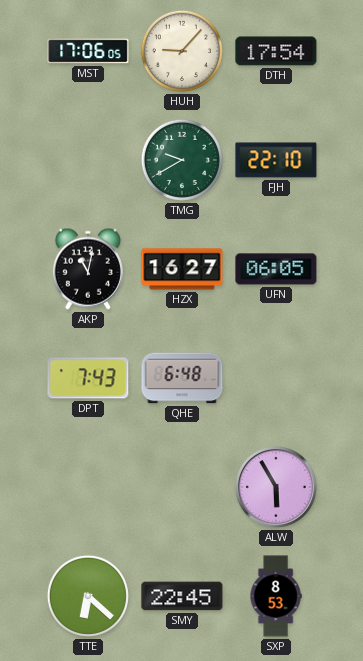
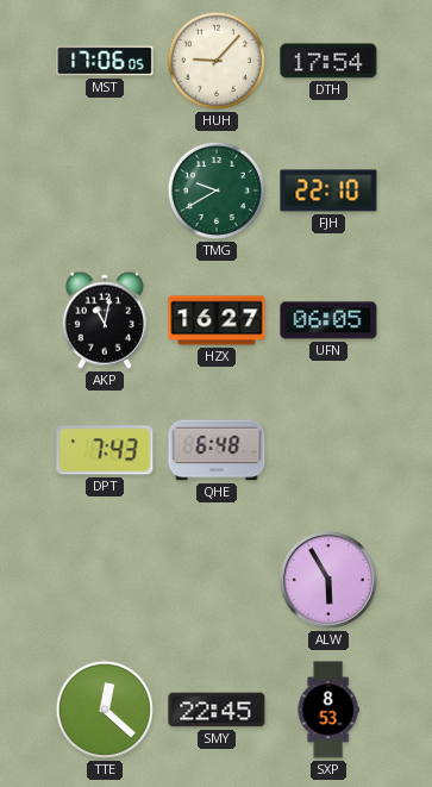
TTE: 6:22 -> 12:22 (105, 710)
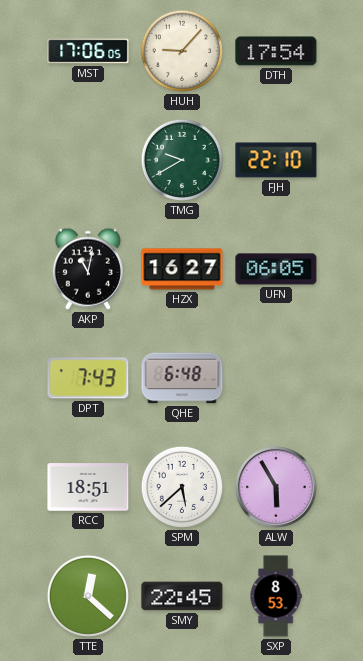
RCC: none -> 18:51 (88, 487)
SPM: none -> 5:38 (182, 487)
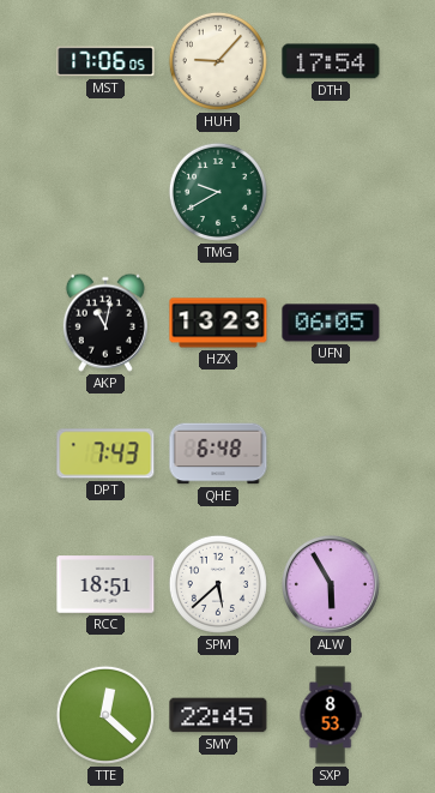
FJH: 22:10 -> none (276, 160)
HZX: 16:27 -> 13:23 (218, 323)
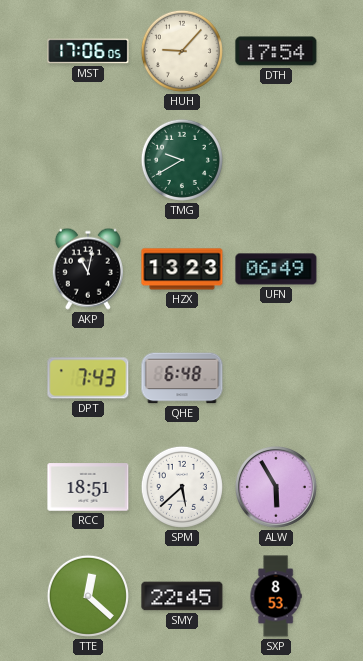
UFN: 06:05 -> 06:49 (276, 269)
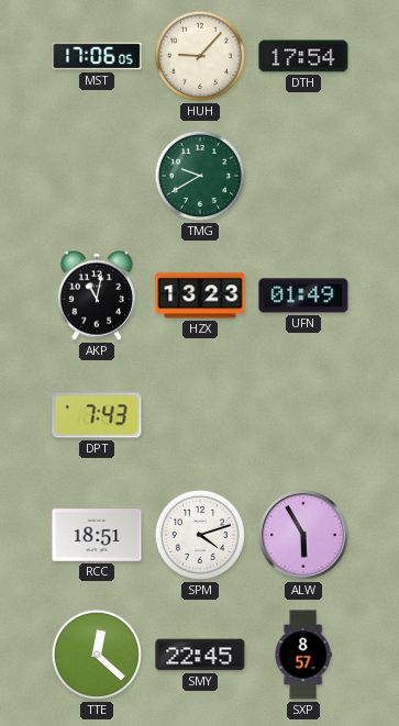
UFN: 06:49 -> 01:49 (303, 295)
QHE: 6:48 -> none (182, 378)
SPM: 5:38 -> 4:12 (200, 535)
SXP: 8:53 -> 8:57 (303, 655)
